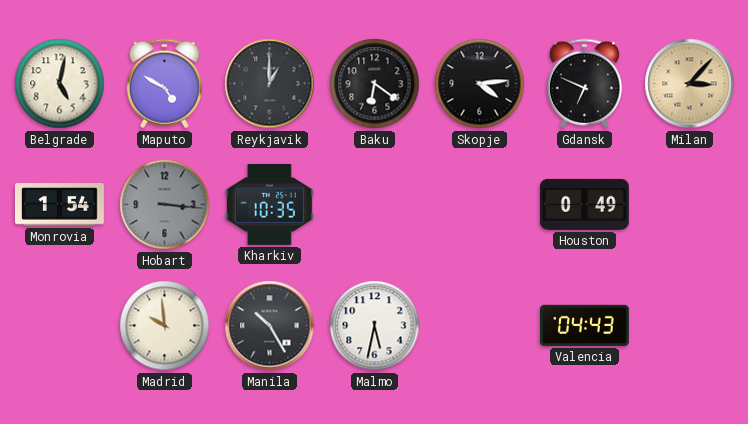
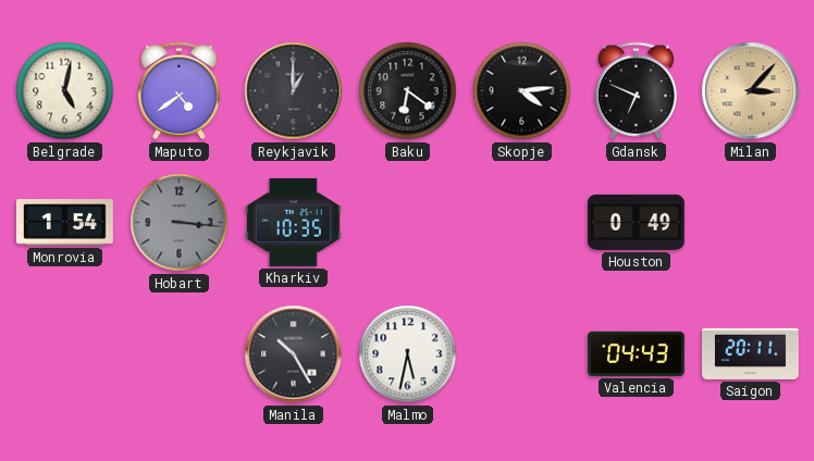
Maputo: 4:50 -> 4:39 (178, 91)
Madrid: 9:59 -> none (165, 326)
Saigon: none -> 20:11 (751, 353)
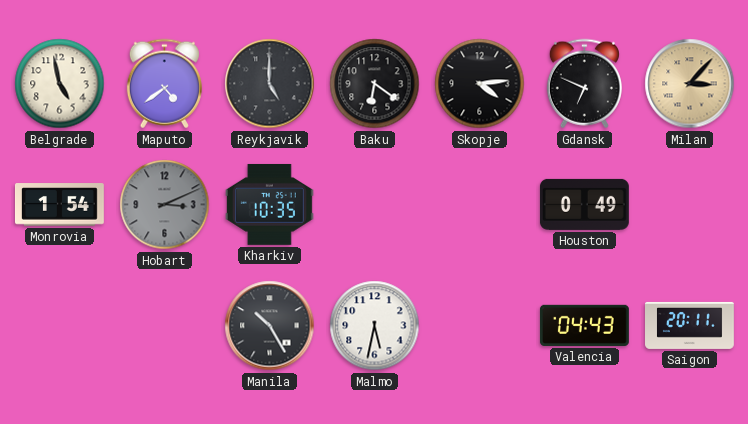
Belgrade: 5:02 -> 4:58 (60, 84)
Reykjavik: 1:00 -> 5:00 (270, 84)
Hobart: 3:16 -> 3:11 (165, 205)
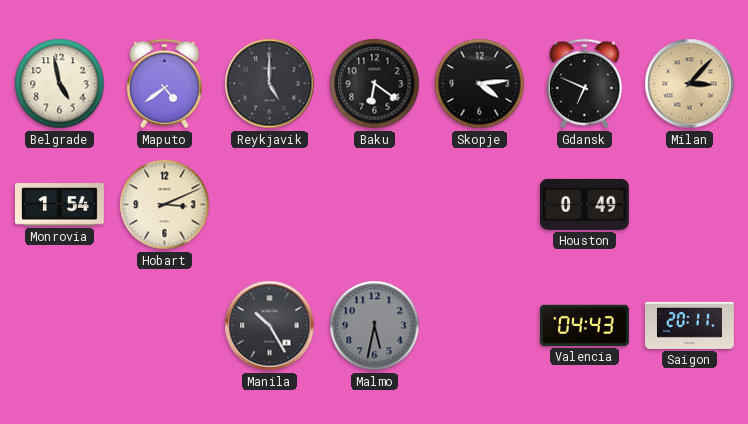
Hobart dial: grey -> cream (165, 205)
Kharkiv: 10:35 -> none (269, 204)
Malmo dial: white -> grey (375, 326)
